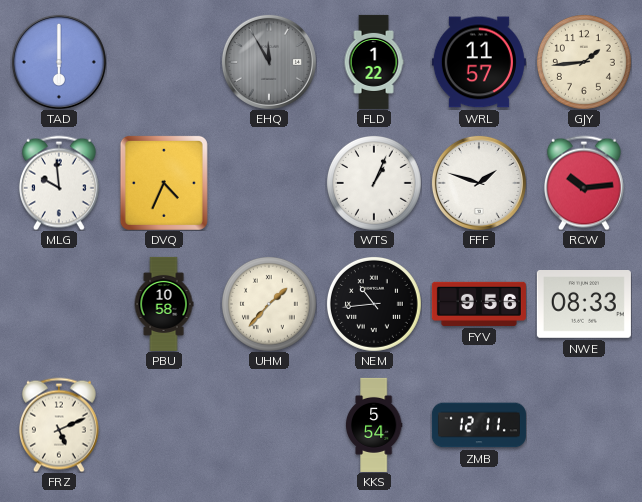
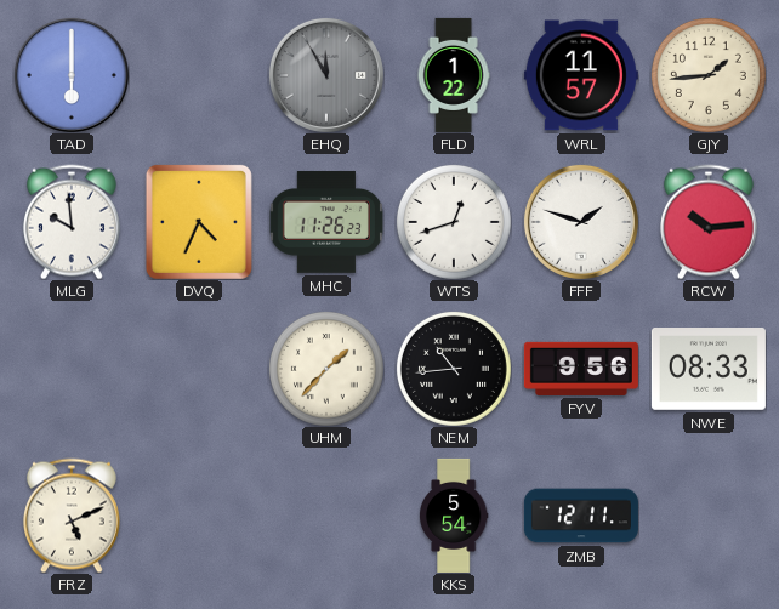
MHC: none -> 11:26 (326, 222)
WTS: 1:04 -> 12:42 (454, 222)
PBU: 10:58 -> none (164, 304)
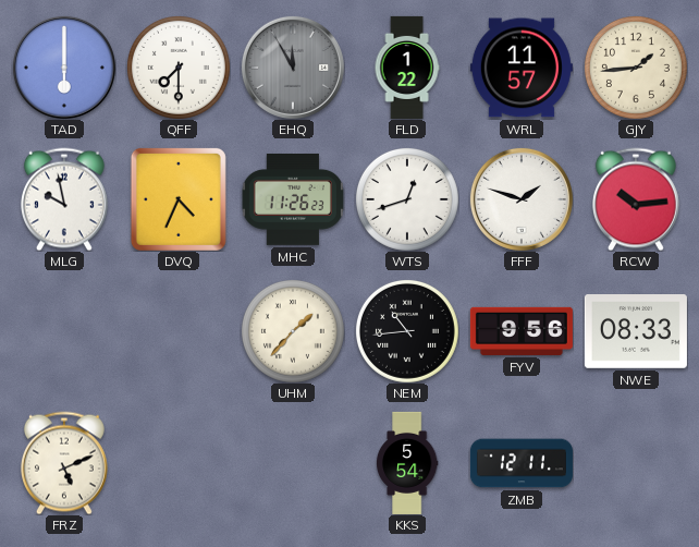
QFF: none -> 7:30 (179, 68)
MLG: 9:59 -> 9:58 (64, 199)
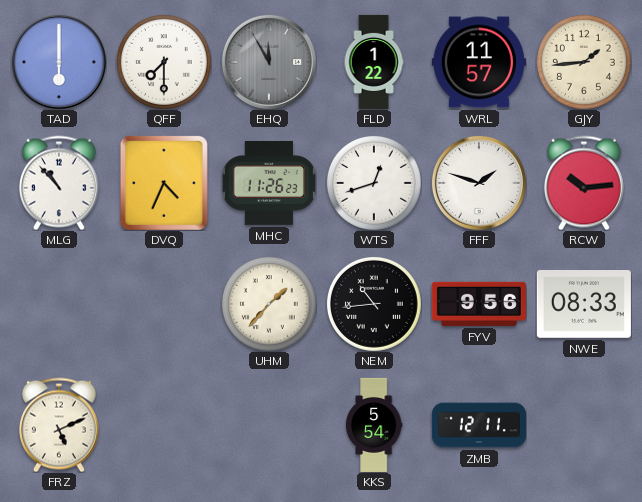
MLG: 9:58 -> 10:53 (59, 183)
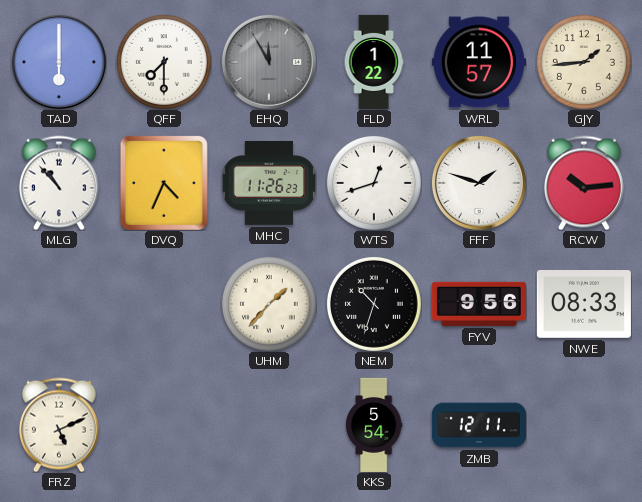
NEM: 10:44 -> 10:33 (374, 304)
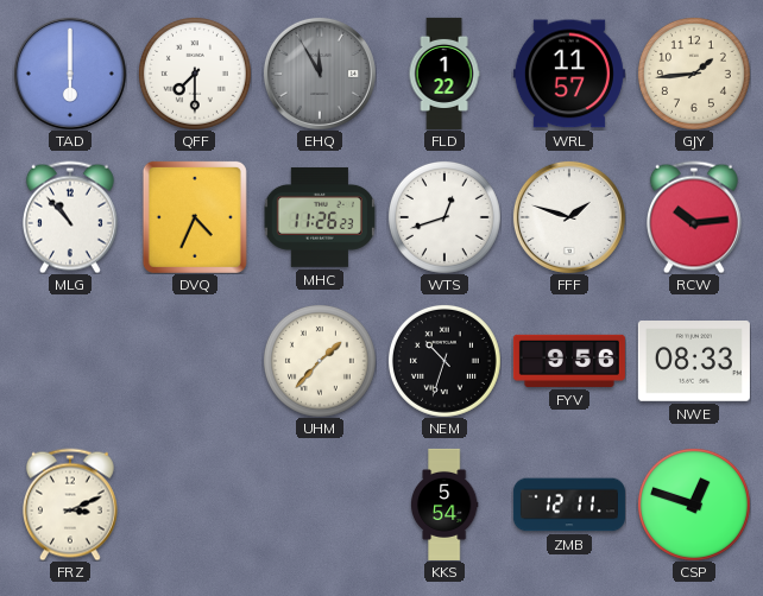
FRZ: 5:11 -> 3:11 (70, 505)
CSP: none -> 12:48 (694, 505)
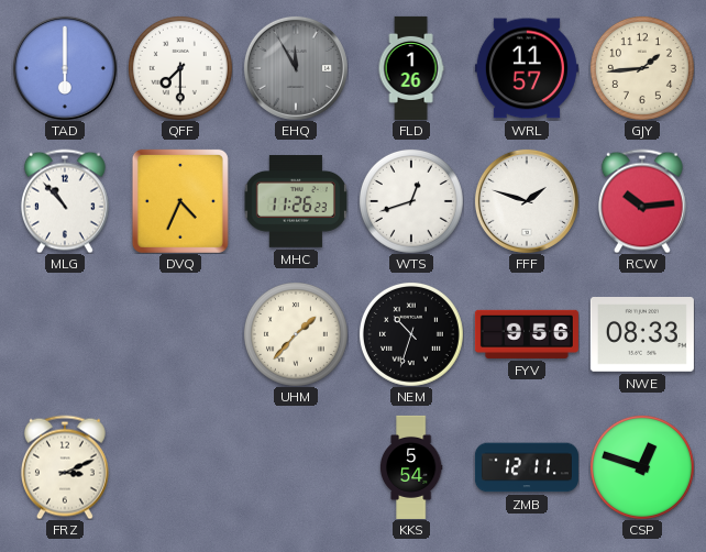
FLD: 1:22 -> 1:26 (411, 68)
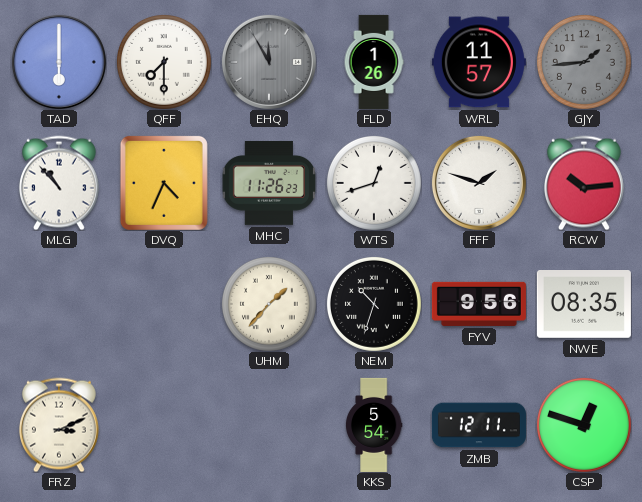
GJY dial: cream -> grey (584, 62)
NWE: 08:33 -> 08:35 (584, 305)
